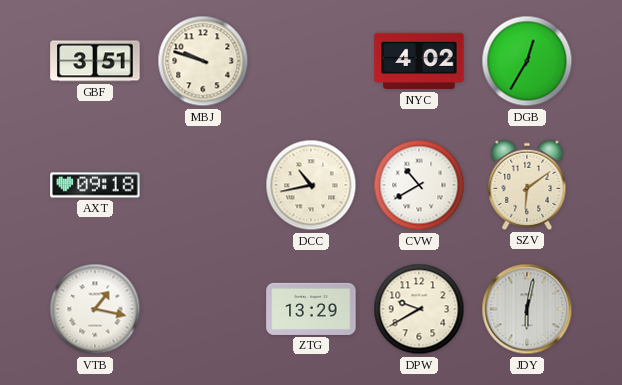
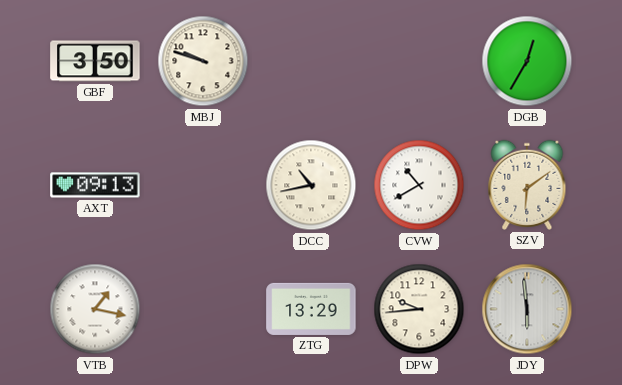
GBF: 3:51 -> 3:50 (95, 61)
NYC: 4:02 -> none (419, 61)
AXT: 09:18 -> 09:13 (95, 185)
DPW: 9:40 -> 9:44 (419, 309)
JDY: 6:02 -> 5:59 (527, 309)
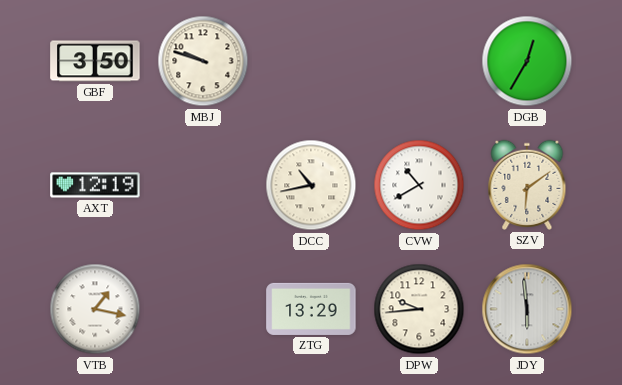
AXT: 09:13 -> 12:19 (95, 185)
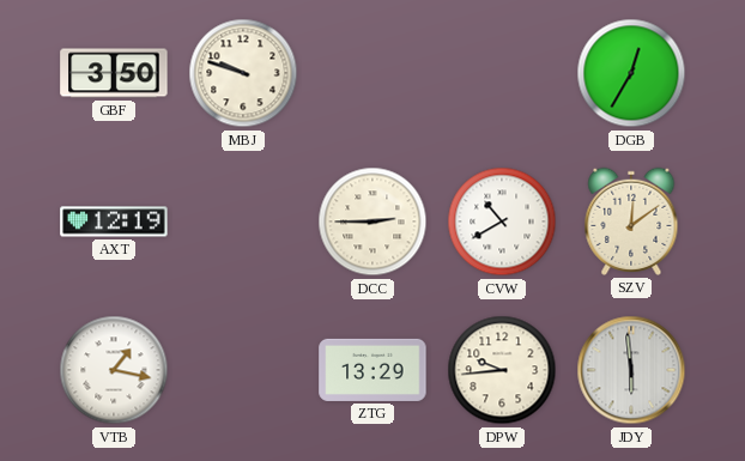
DCC: 10:43 -> 2:45 (372, 222)
SZV: 6:09 -> 12:09 (631, 222)
